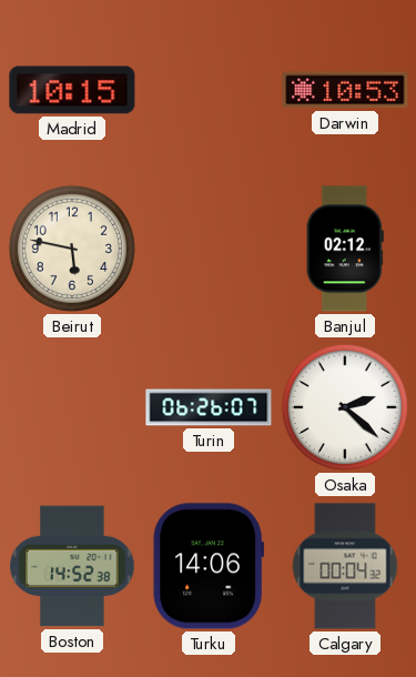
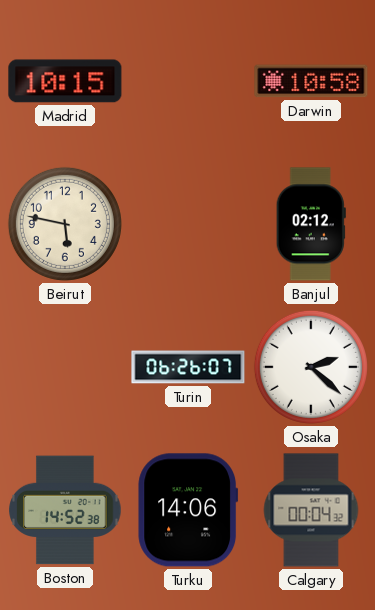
Darwin: 10:53 -> 10:58 (311, 81)
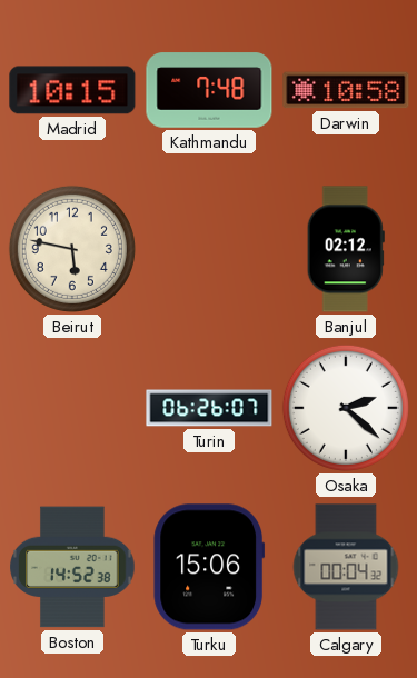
Kathmandu: none -> 7:48 (209, 90)
Turku: 14:06 -> 15:06 (209, 567)
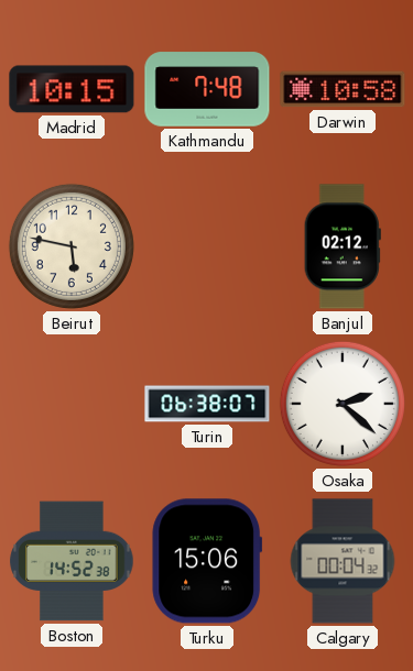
Turin: 06:26 -> 06:38 (207, 404)
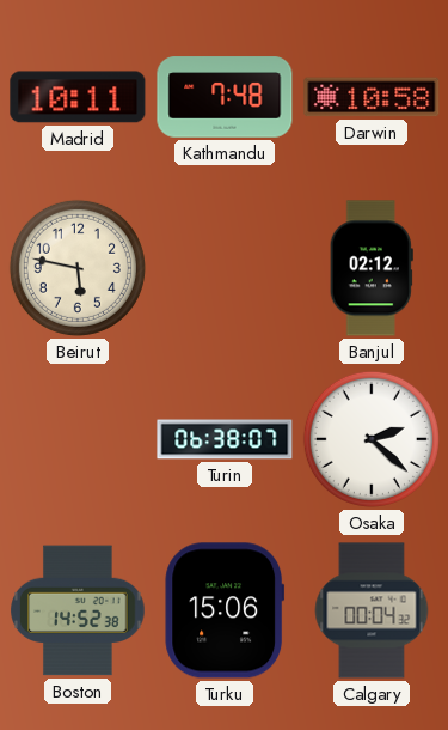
Madrid: 10:15 -> 10:11 (78, 97)
